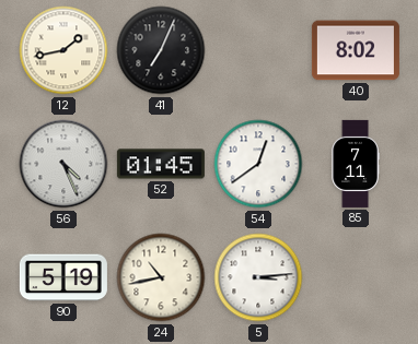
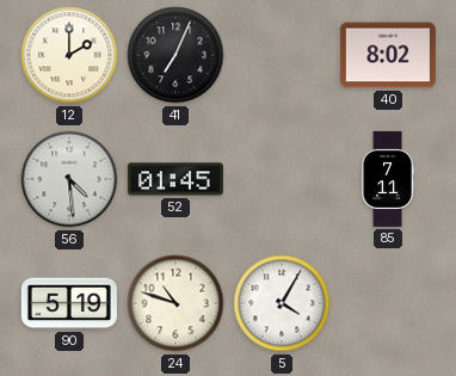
12: 1:43 -> 2:00 (69, 55)
56: 4:26 -> 4:29 (69, 179)
54: 12:39 -> none (258, 164)
24: 10:43 -> 10:48 (175, 303)
5: 3:14 -> 4:05 (282, 303)
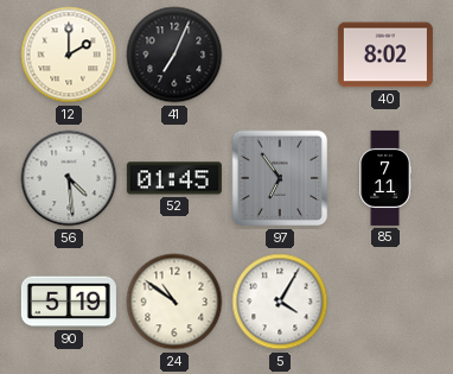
97: none -> 6:54 (280, 178)
24: 10:48 -> 10:51 (174, 302)
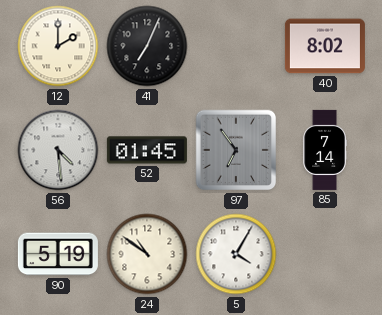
85: 7:11 -> 7:14 (325, 150)
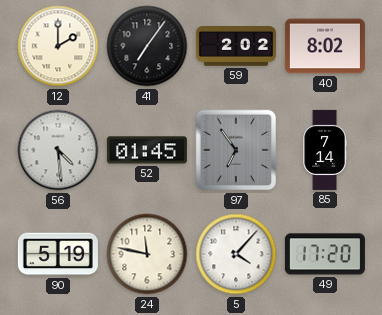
41: 7:04 -> 7:06 (147, 46)
59: none -> 2:02 (236, 46)
24: 10:51 -> 11:47 (147, 254)
5: 4:05 -> 4:07 (236, 254)
49: none -> 17:20 (325, 254)
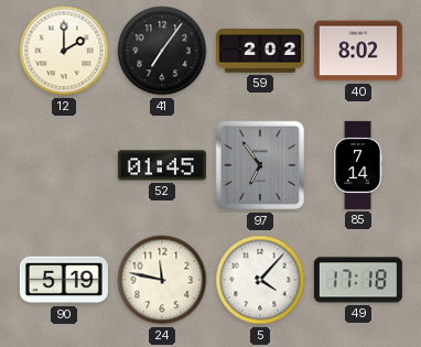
56: 4:29 -> none (58, 150)
49: 17:20 -> 17:18 (358, 280)
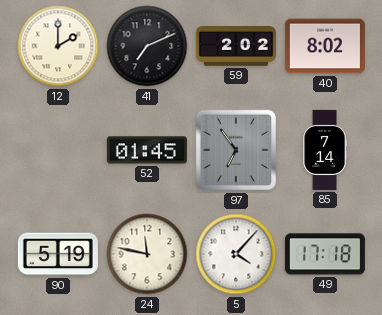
41: 7:06 -> 7:11 (147, 46)
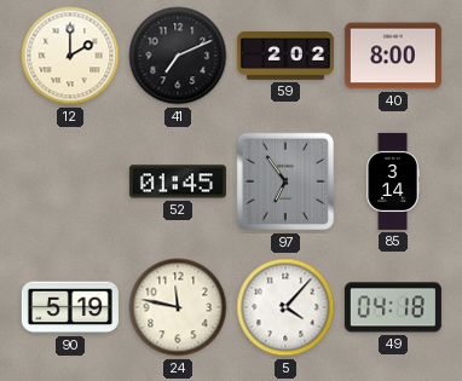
40: 8:02 -> 8:00 (393, 56)
85: 7:14 -> 3:14 (393, 181)
49: 17:18 -> 04:18 (393, 307)
